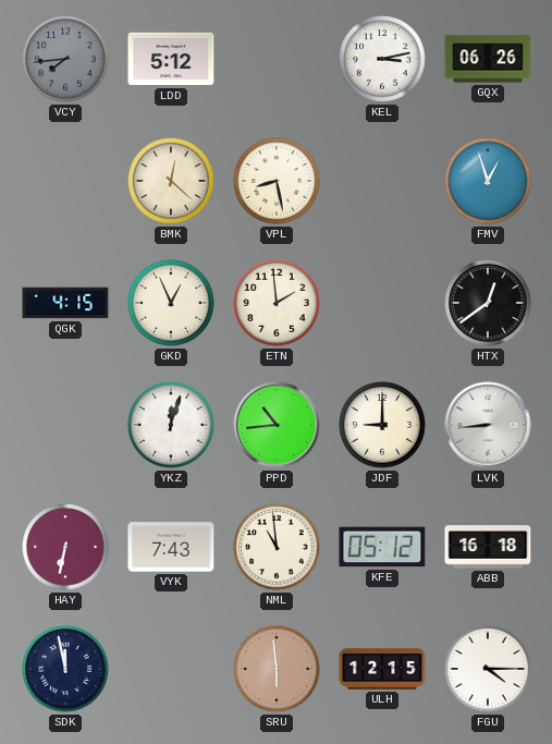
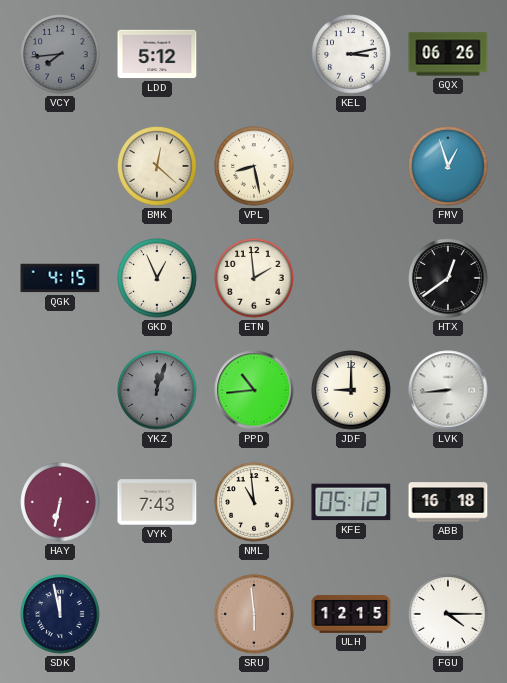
YKZ dial: white -> grey (157, 390)
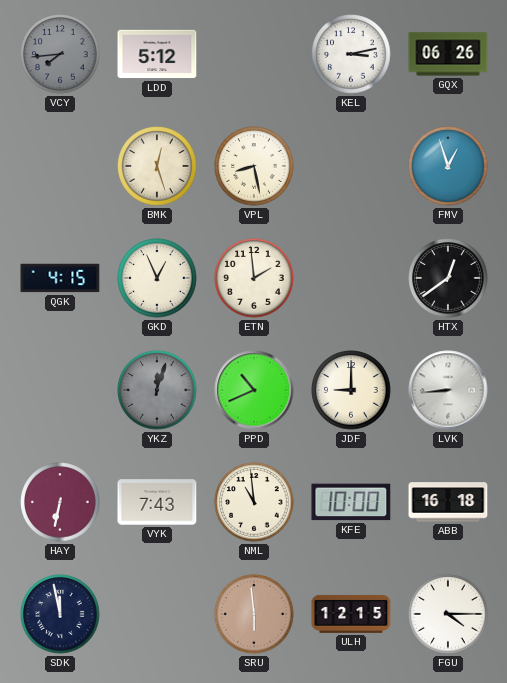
BMK: 12:22 -> 12:27 (157, 166)
PPD: 10:44 -> 10:41 (254, 390)
KFE: 05:12 -> 10:00 (351, 502)
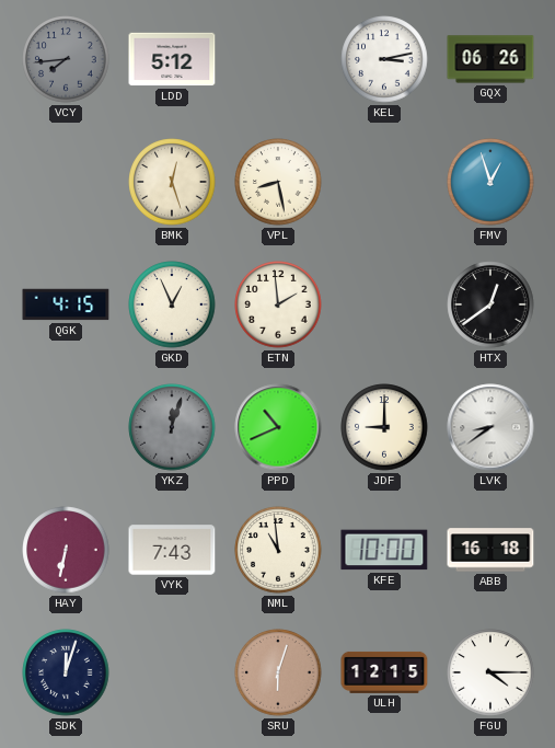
LVK: 8:44 -> 8:39 (490, 427)
SDK: 11:58 -> 12:03 (66, 672)
SRU: 5:59 -> 6:03 (278, 672)
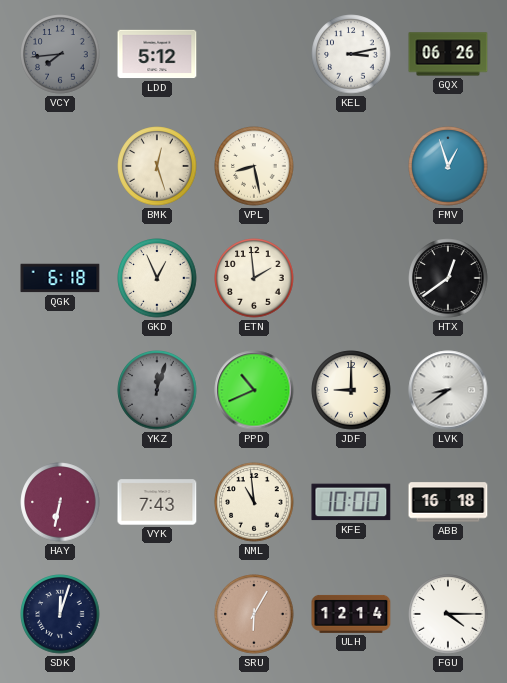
QGK: 4:15 -> 6:18 (60, 278)
SRU: 6:03 -> 6:05 (254, 614)
ULH: 12:15 -> 12:14 (351, 614)
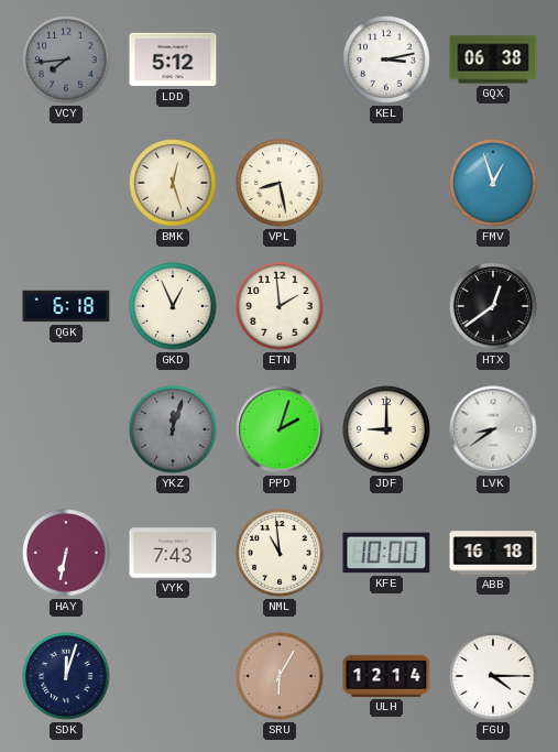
GQX: 06:26 -> 06:38 (493, 59)
PPD: 10:41 -> 2:03 (280, 429)
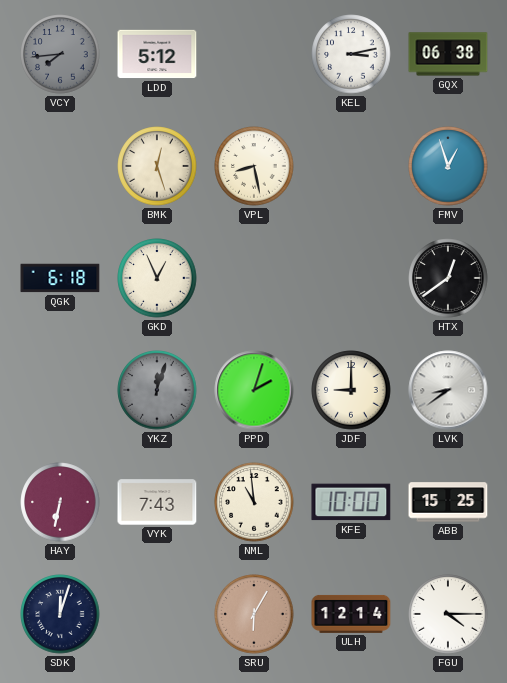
ETN: 1:59 -> none (280, 306)
ABB: 16:18 -> 15:25 (448, 502)
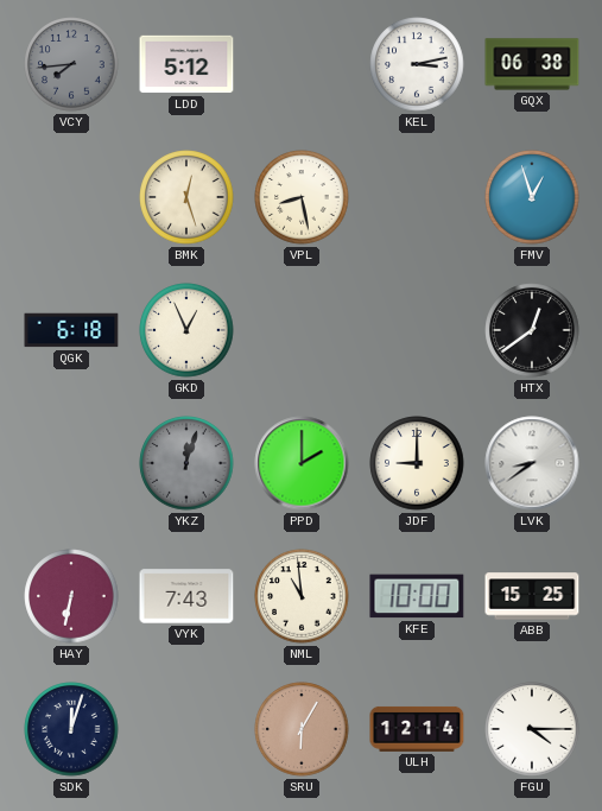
PPD: 2:03 -> 2:00 (302, 463)
